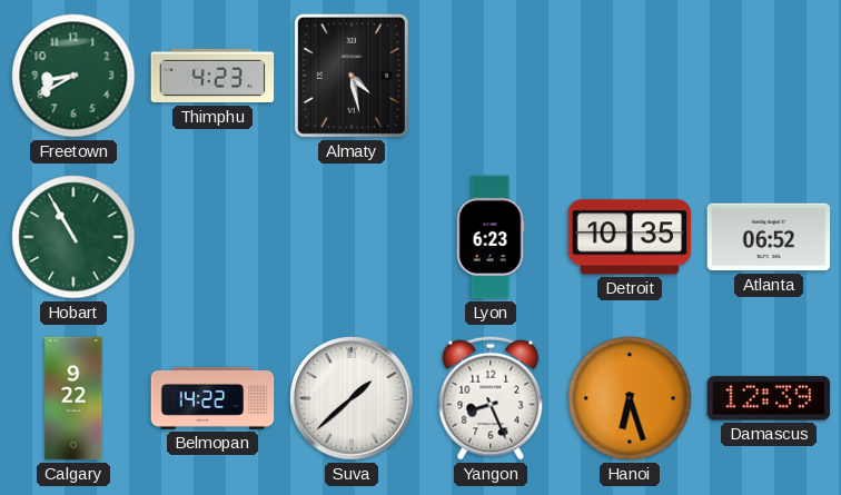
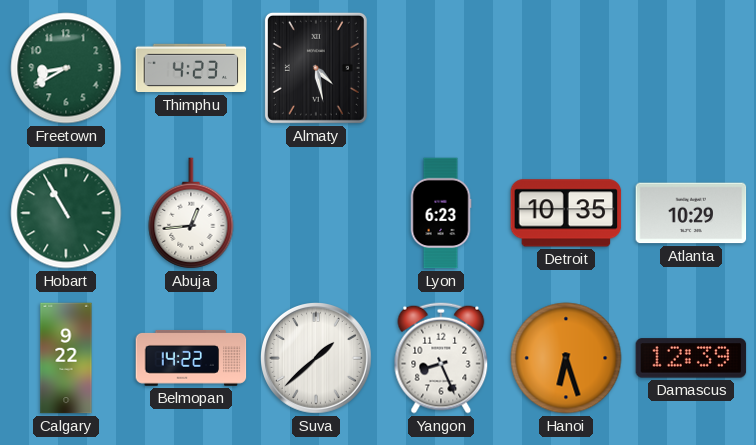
Abuja: none -> 12:44 (191, 213)
Atlanta: 06:52 -> 10:29 (691, 213)
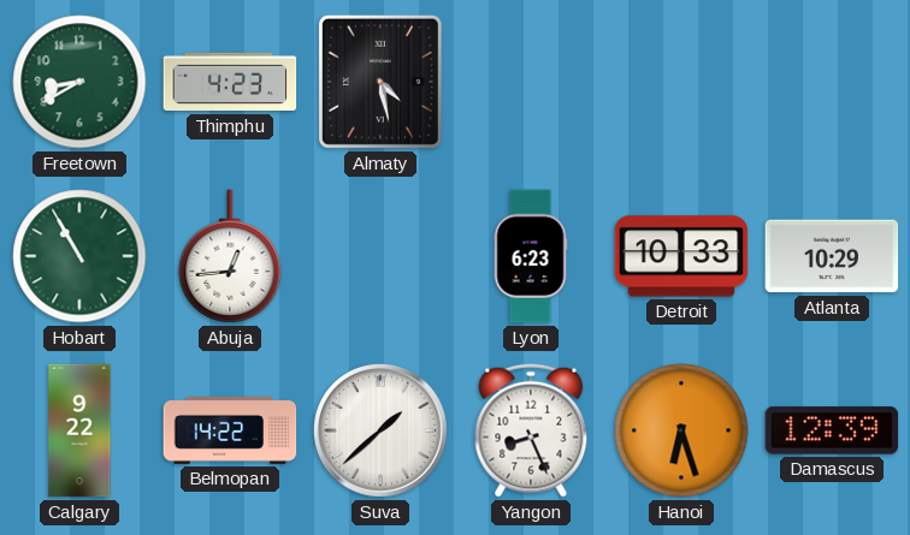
Detroit: 10:35 -> 10:33 (681, 256)
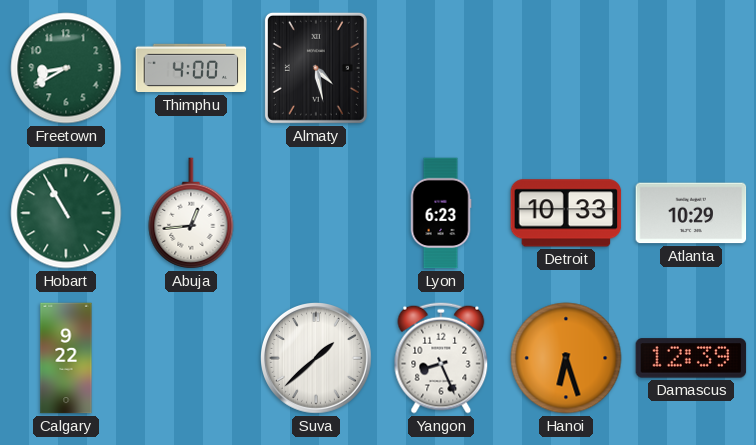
Thimphu: 4:23 -> 4:00 (191, 68)
Belmopan: 14:22 -> none (230, 432)
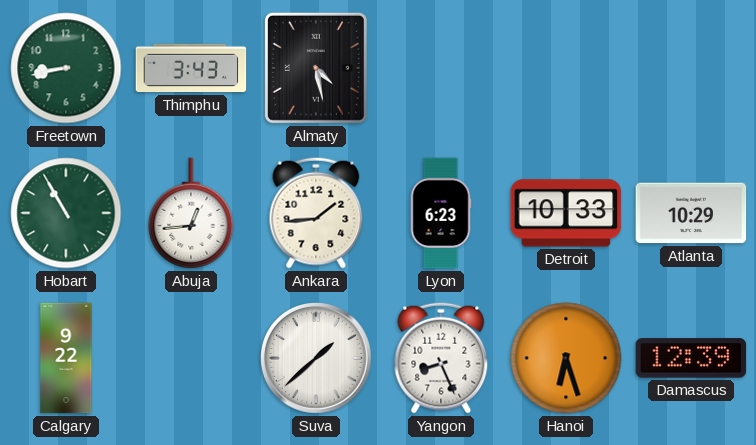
Freetown: 8:40 -> 8:43 (66, 68)
Thimphu: 4:00 -> 3:43 (191, 68)
Ankara: none -> 1:44 (316, 213)
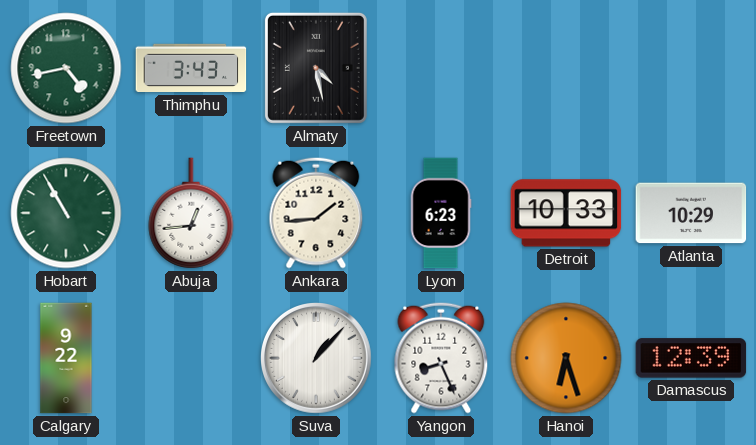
Freetown: 8:43 -> 4:43 (66, 68)
Suva: 1:38 -> 1:07 (317, 359)
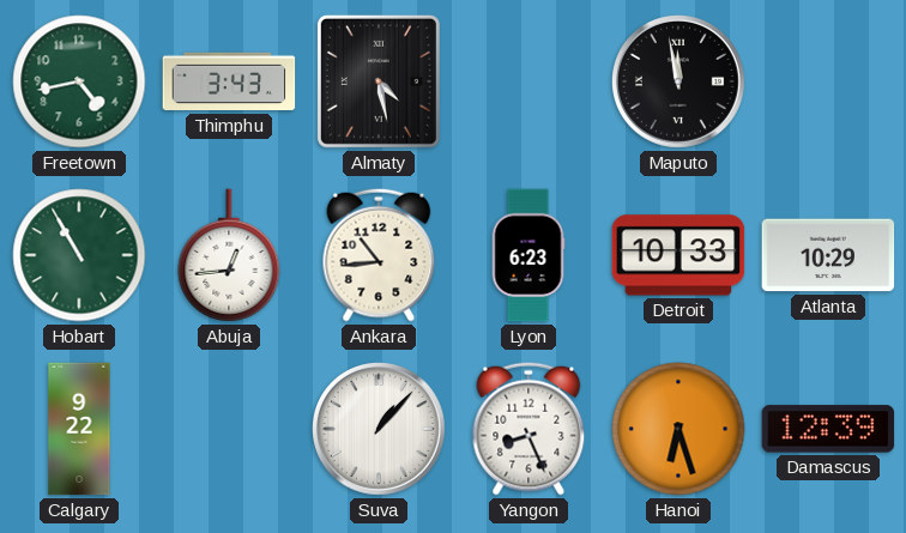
Maputo: none -> 11:58 (679, 83)
Ankara: 1:44 -> 10:44 (379, 255)
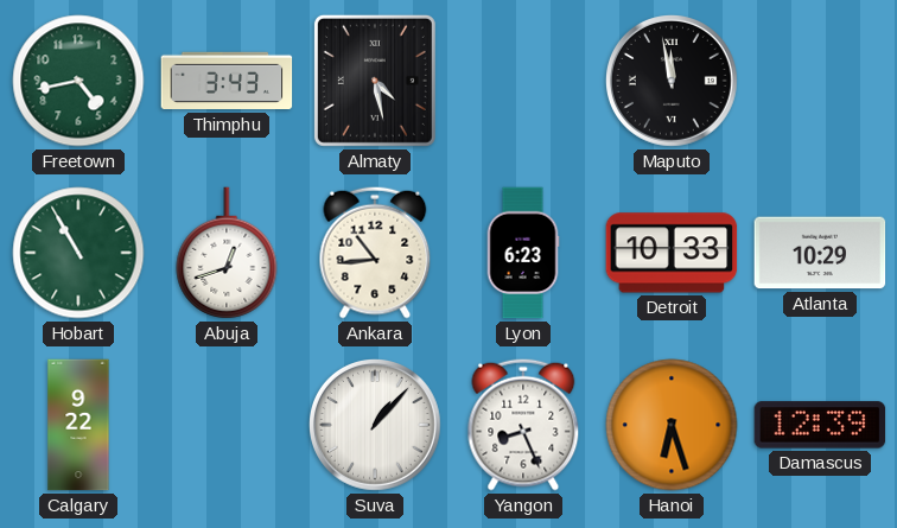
Abuja: 12:44 -> 12:42 (227, 253)
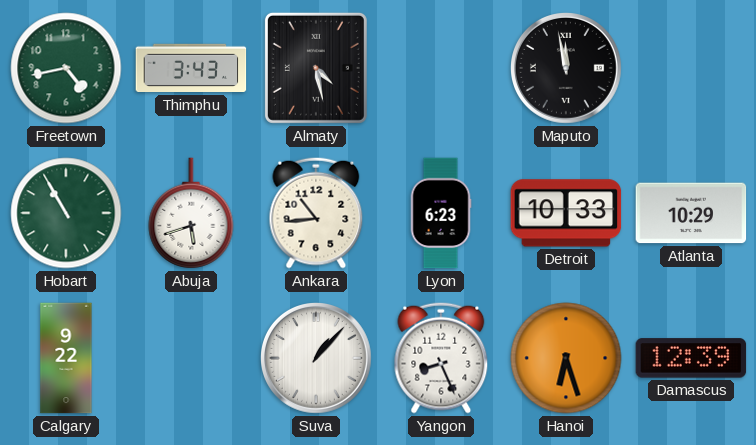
Abuja: 12:42 -> 5:42 (191, 213)
